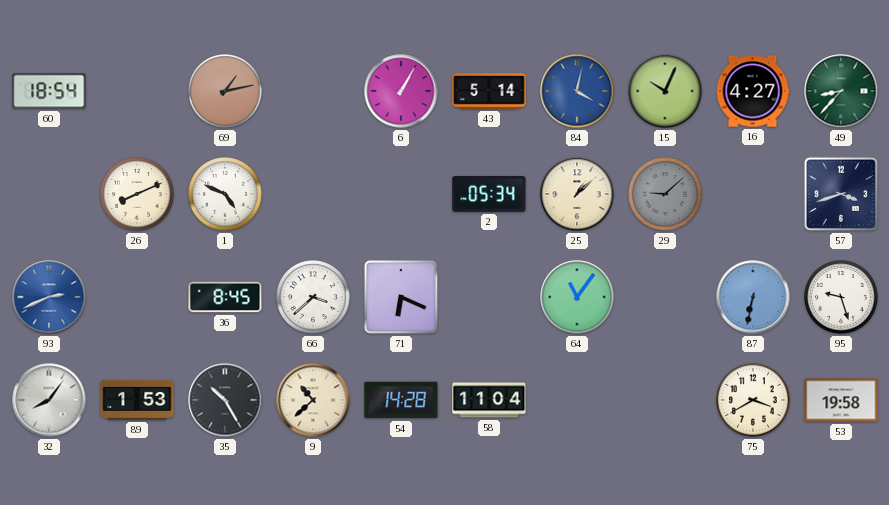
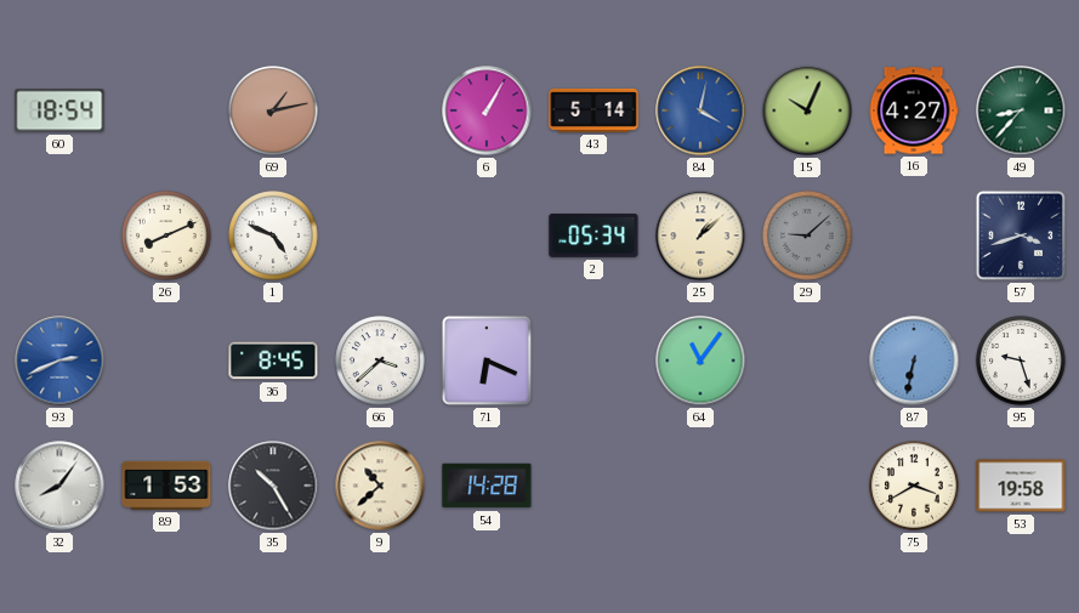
58: 11:04 -> none (489, 400)
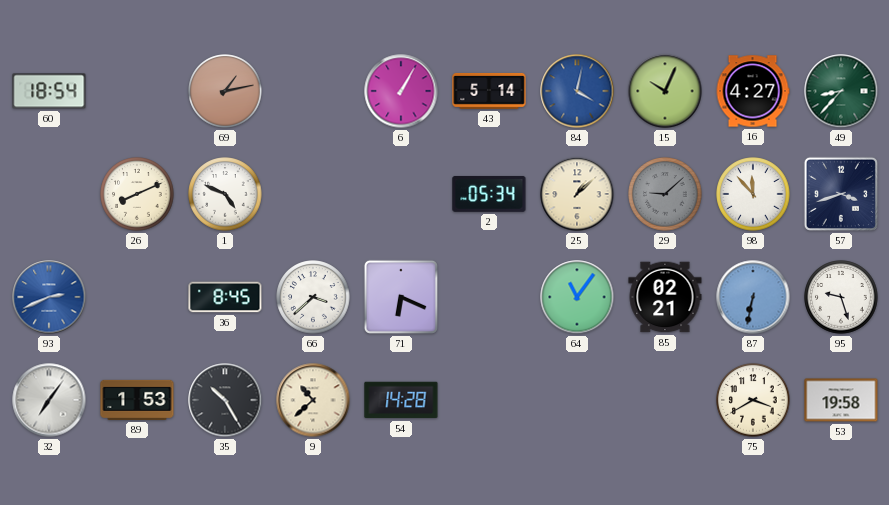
98: none -> 11:53 (753, 194)
85: none -> 02:21 (665, 297)
32: 8:06 -> 7:06 (49, 400)
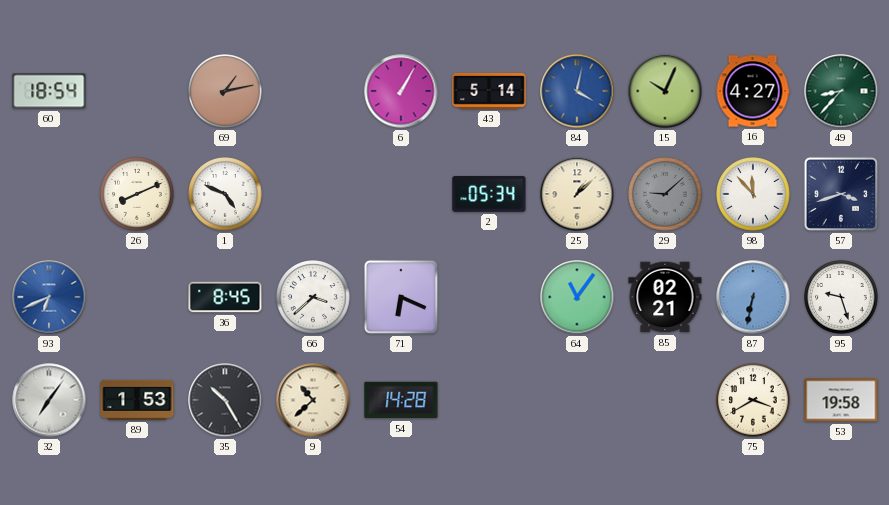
93: 2:41 -> 6:41 (49, 297)
